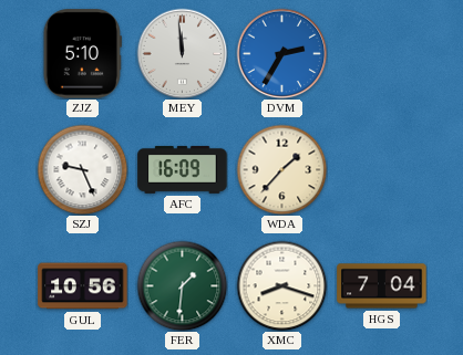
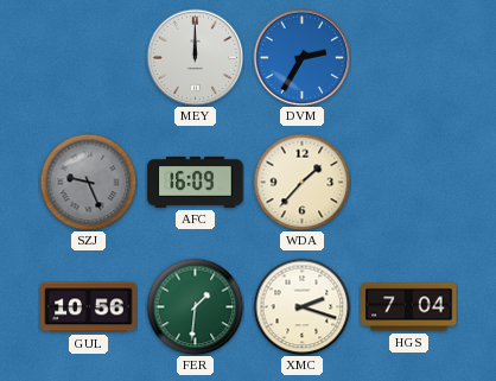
ZJZ: 5:10 -> none (82, 54)
MEY: 11:59 -> 12:00 (195, 57)
SZJ dial: white -> grey (88, 182)
XMC: 8:18 -> 2:18 (301, 306)
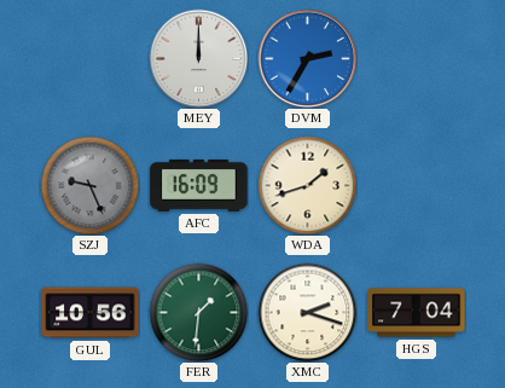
WDA: 1:37 -> 1:42 (307, 185)
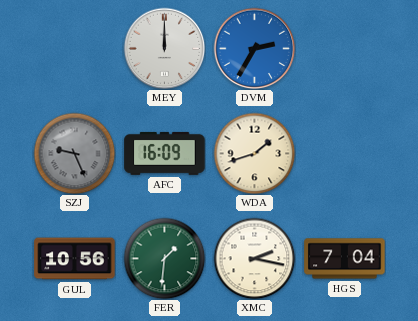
XMC: 2:18 -> 2:17 (254, 258)
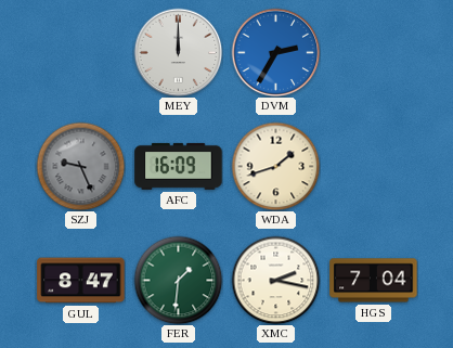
GUL: 10:56 -> 8:47 (81, 281)
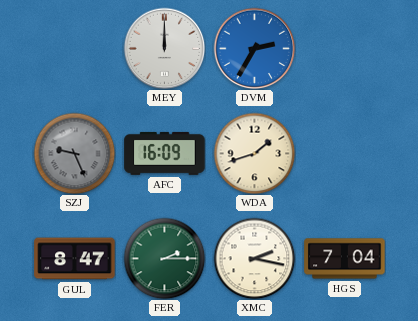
FER: 1:31 -> 2:15 (164, 258)
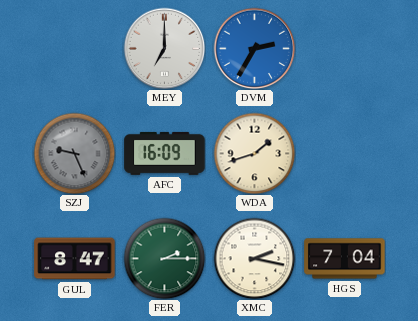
MEY: 12:00 -> 7:00 (164, 48)
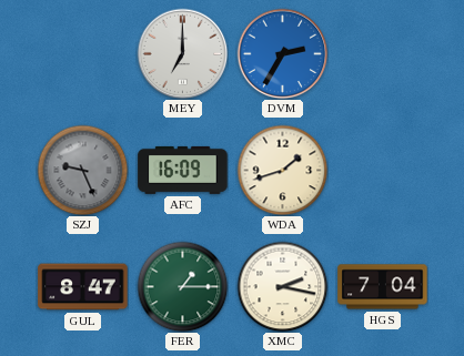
FER: 2:15 -> 1:15 (182, 286)
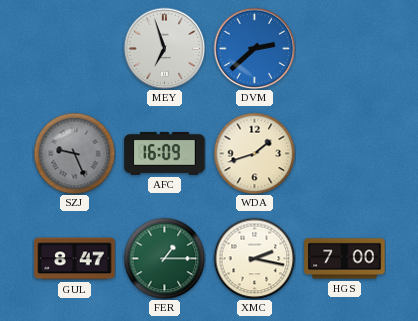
MEY: 7:00 -> 6:57 (164, 48)
DVM: 2:35 -> 2:38 (254, 48)
HGS: 7:04 -> 7:00 (345, 259)
